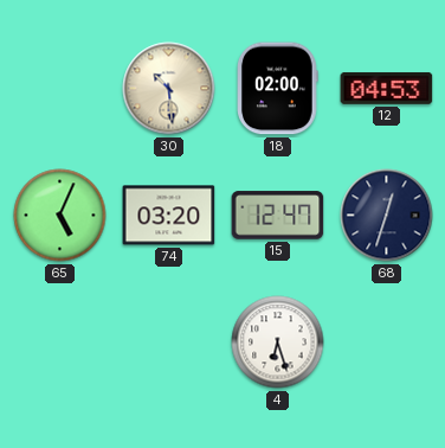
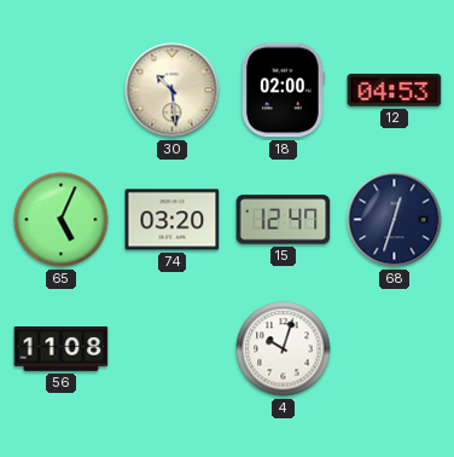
56: none -> 11:08 (62, 349)
4: 6:27 -> 10:03 (284, 349)
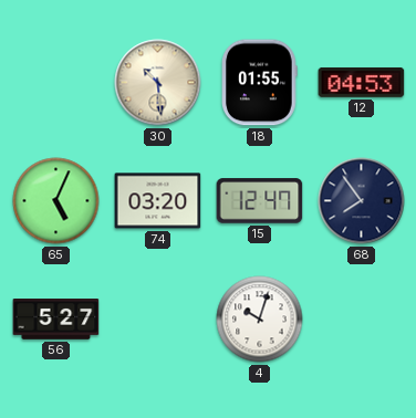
18: 02:00 -> 01:55 (260, 83)
68: 12:33 -> 7:54 (362, 201)
56: 11:08 -> 5:27 (56, 320)
